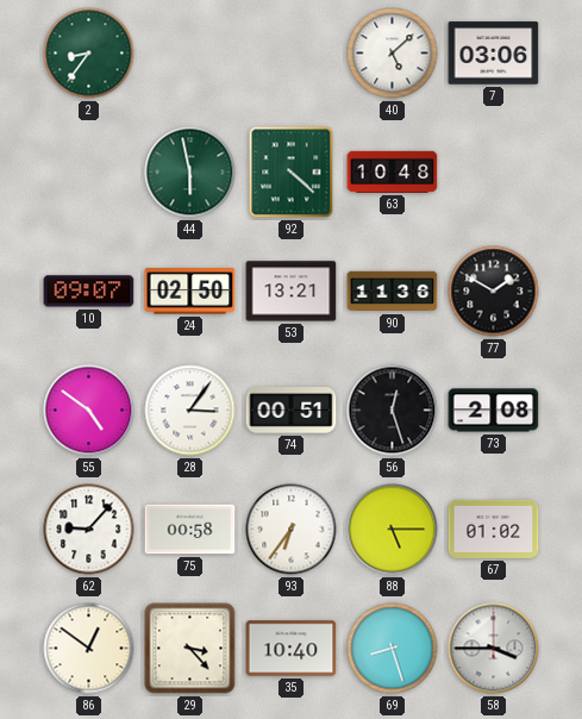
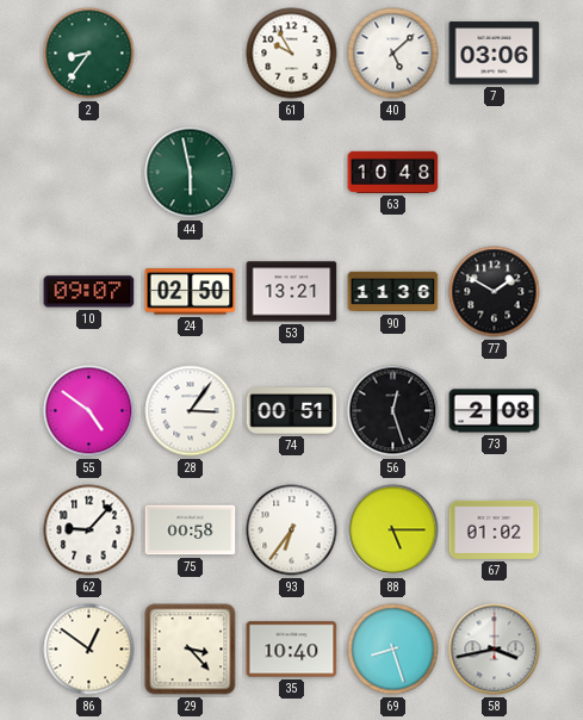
61: none -> 9:55 (292, 54)
92: 4:22 -> none (292, 173)
58: 3:45 -> 3:43 (495, 650)
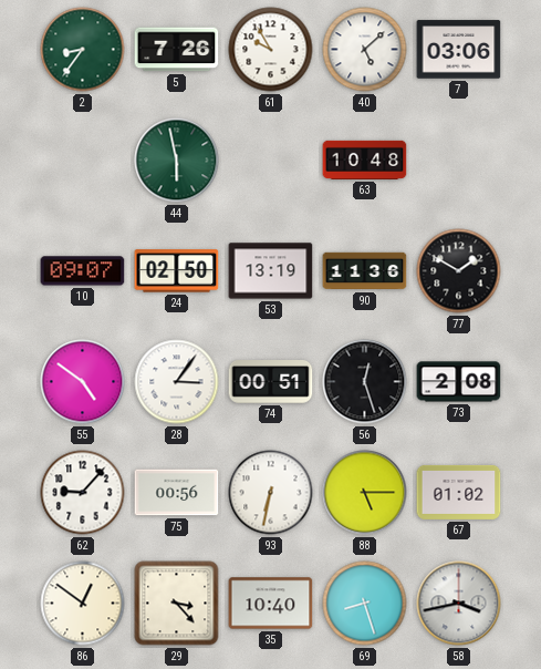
5: none -> 7:26 (177, 50)
53: 13:21 -> 13:19 (271, 271)
75: 00:58 -> 00:56 (177, 493)
93: 6:36 -> 6:32 (271, 493)
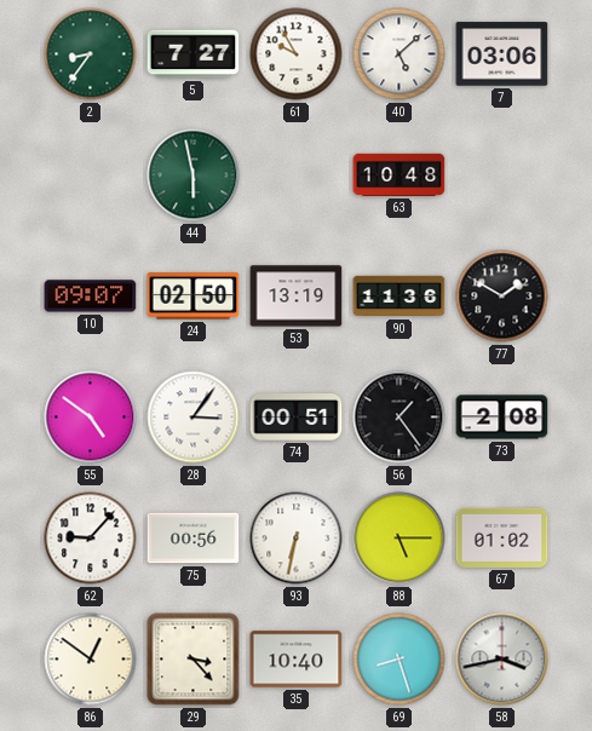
5: 7:26 -> 7:27 (194, 54)
56: 12:27 -> 1:24 (400, 418)
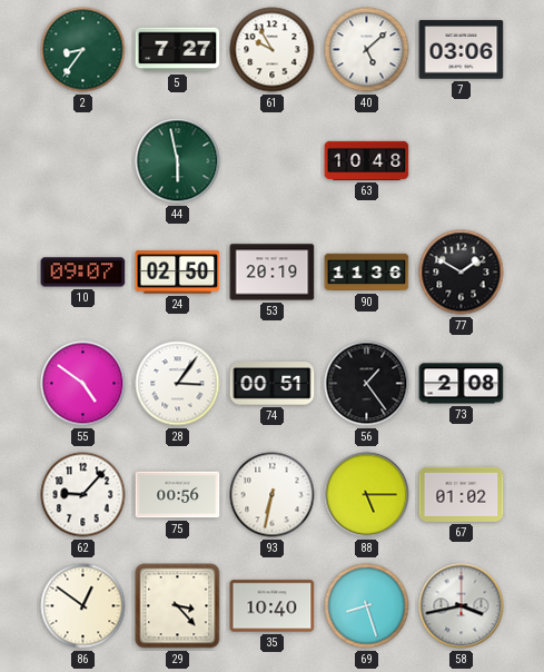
53: 13:19 -> 20:19 (273, 273)
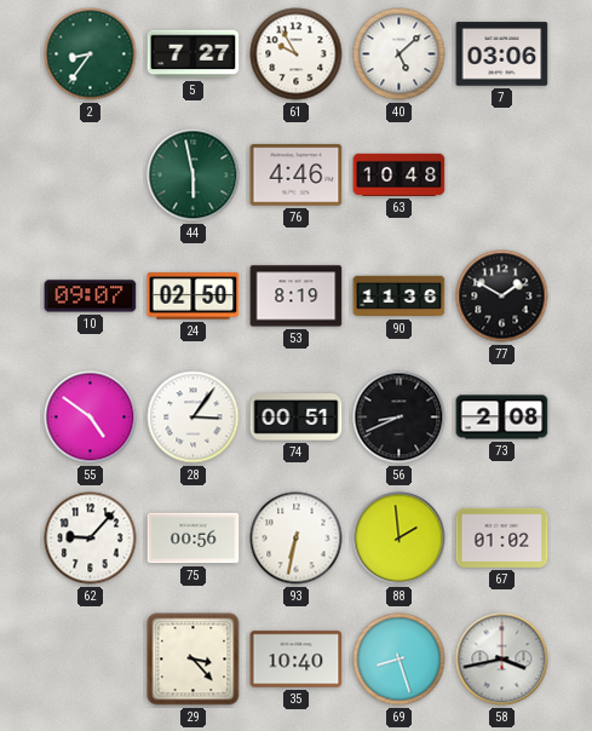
76: none -> 4:46 (297, 175)
53: 20:19 -> 8:19 (297, 297)
56: 1:24 -> 8:41 (400, 418)
88: 5:15 -> 1:59 (400, 539)
86: 12:51 -> none (83, 606)
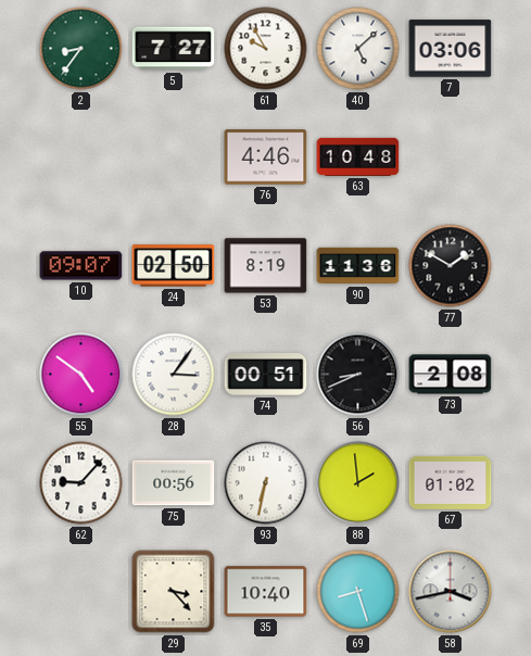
44: 5:58 -> none (194, 175)
